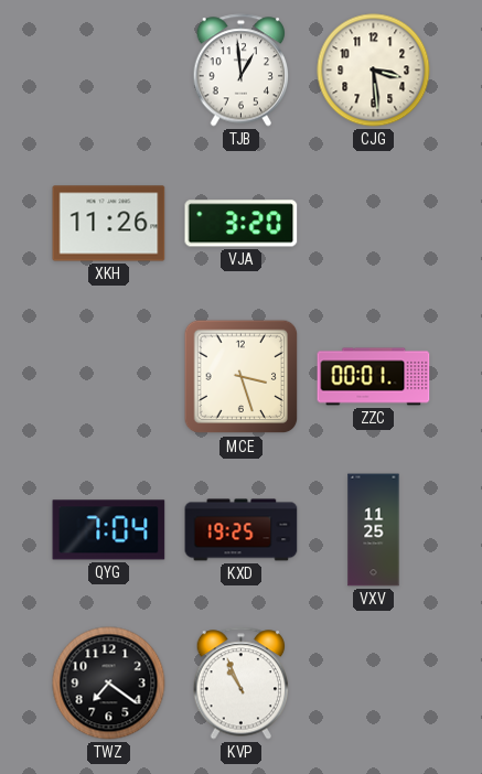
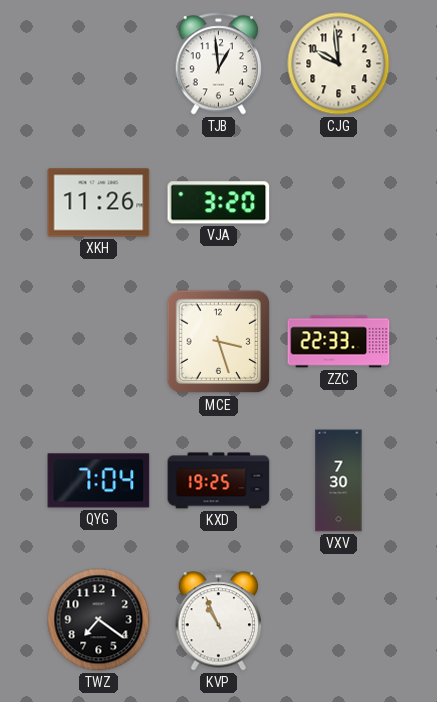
CJG: 3:29 -> 9:59 (339, 64)
ZZC: 00:01 -> 22:33 (339, 342)
VXV: 11:25 -> 7:30 (339, 481)
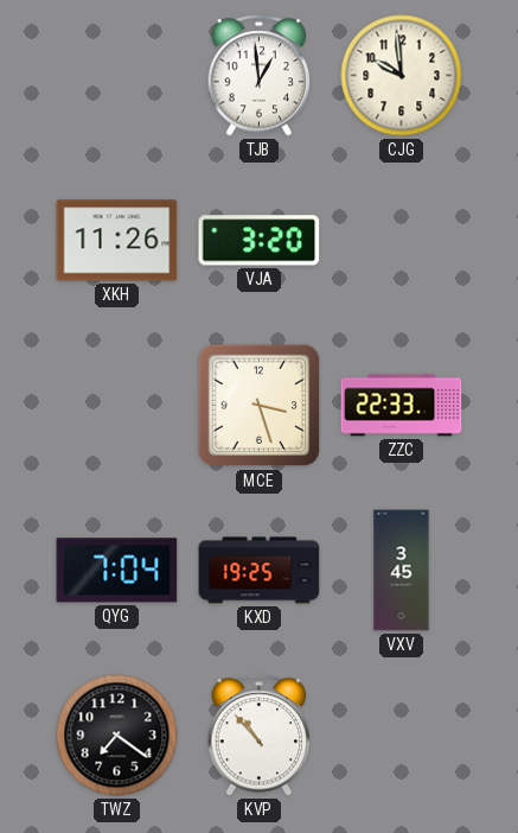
VXV: 7:30 -> 3:45 (402, 571)
KVP: 10:56 -> 10:53 (260, 736)
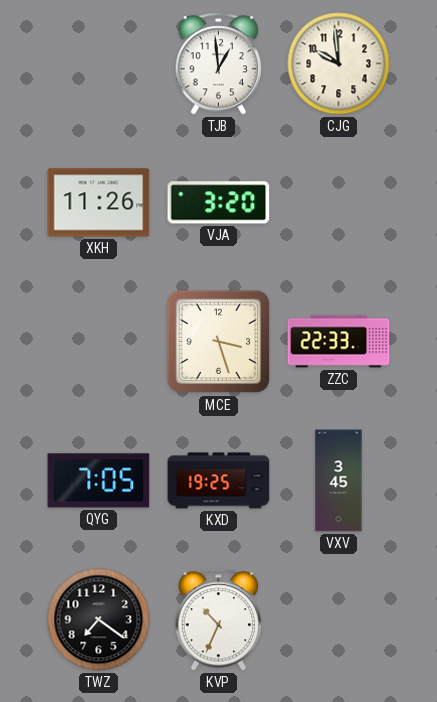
QYG: 7:04 -> 7:05 (99, 481)
KVP: 10:53 -> 10:34 (219, 620)
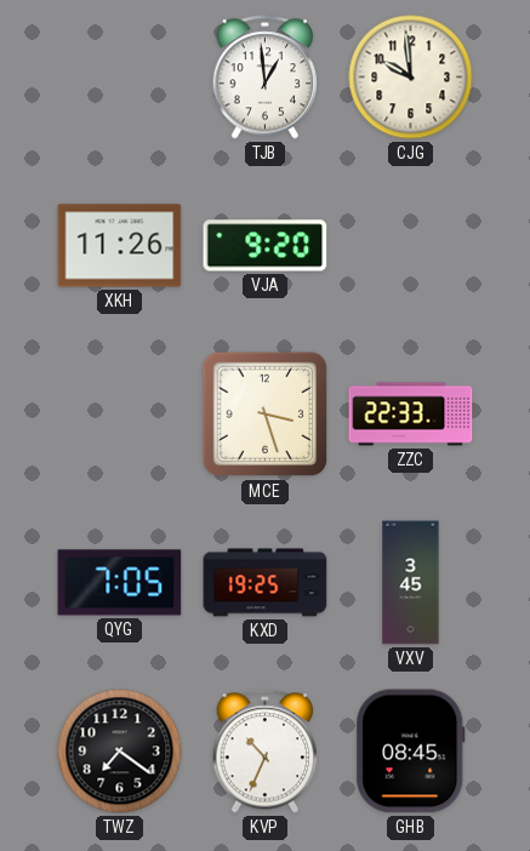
VJA: 3:20 -> 9:20 (266, 246)
GHB: none -> 08:45 (411, 752)
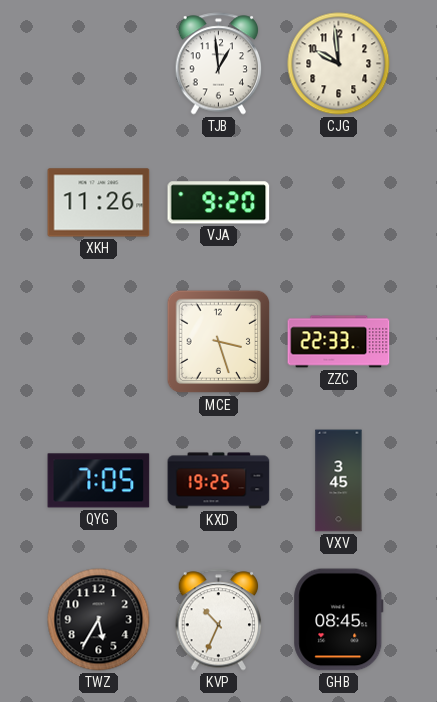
TWZ: 7:21 -> 5:35 (99, 620)
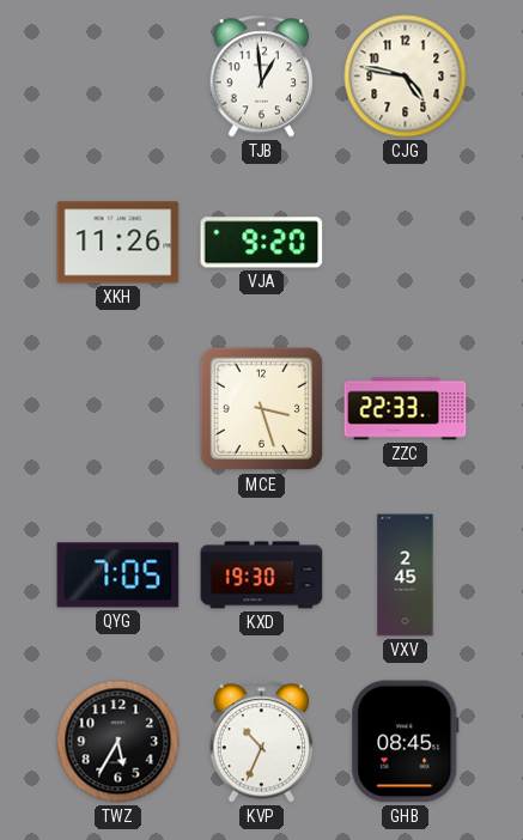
CJG: 9:59 -> 4:47 (406, 77)
KXD: 19:25 -> 19:30 (262, 576)
VXV: 3:45 -> 2:45 (406, 576)
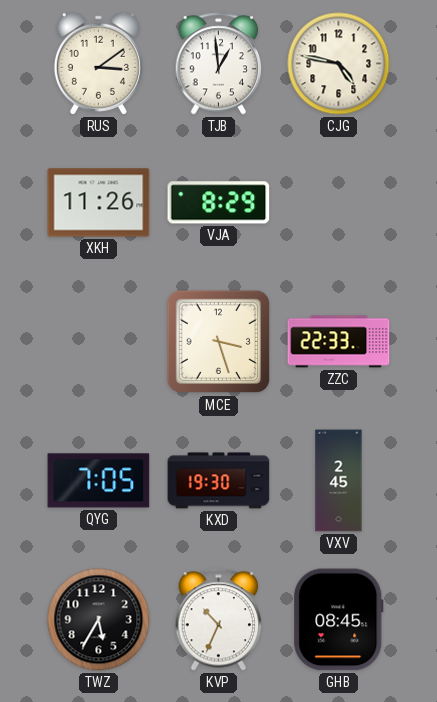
RUS: none -> 3:09 (98, 63)
VJA: 9:20 -> 8:29 (219, 203)
